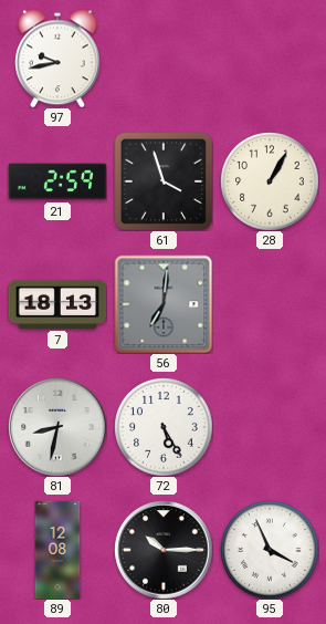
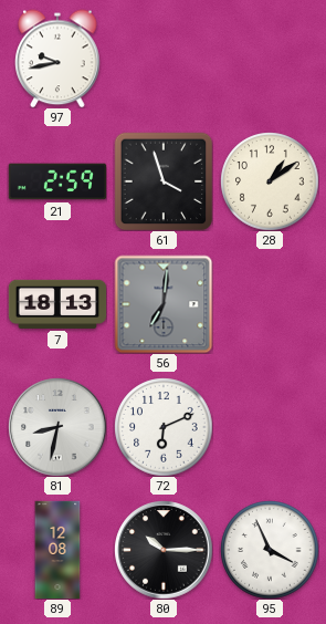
28: 1:05 -> 1:09 (270, 181)
72: 5:25 -> 6:11 (164, 427)
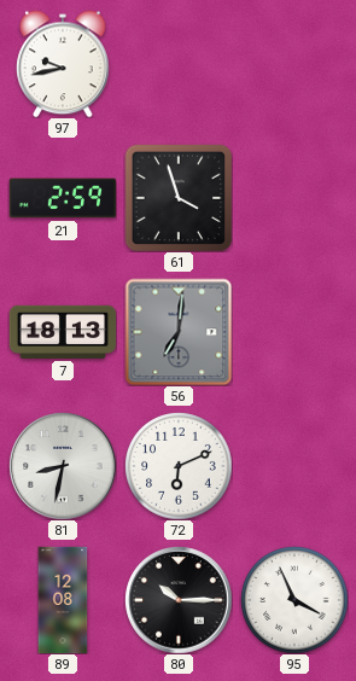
28: 1:09 -> none (270, 181)
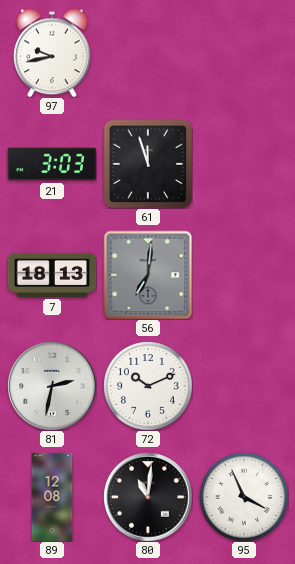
21: 2:59 -> 3:03 (51, 164)
61: 3:57 -> 11:57 (148, 164)
81: 8:32 -> 2:32 (52, 386)
72: 6:11 -> 10:11 (148, 386)
80: 10:15 -> 11:01 (148, 497)
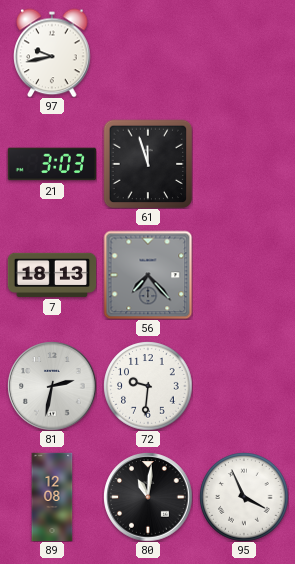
56: 7:01 -> 7:23 (148, 275)
72: 10:11 -> 9:31 (148, 386)
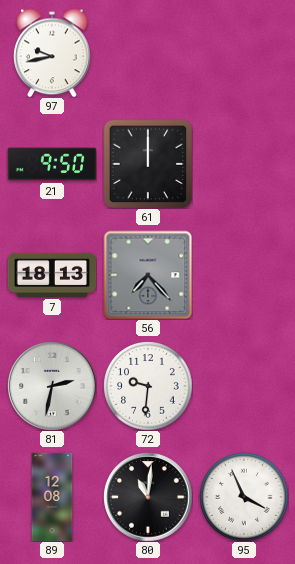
21: 3:03 -> 9:50 (51, 164)
61: 11:57 -> 12:00 (148, 164)
